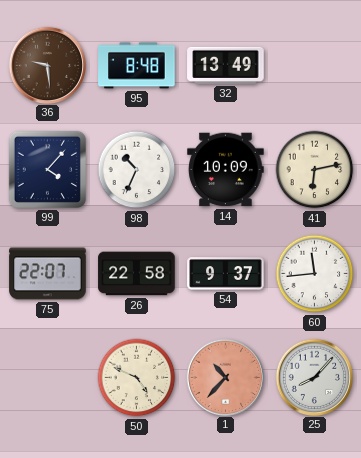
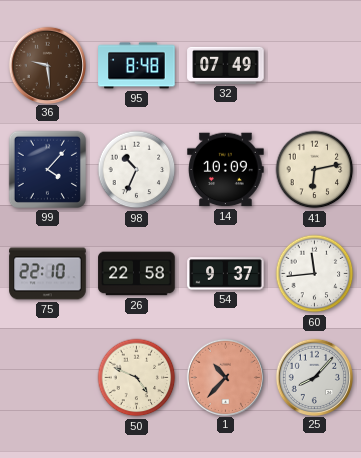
32: 13:49 -> 07:49 (226, 65)
75: 22:07 -> 22:10 (48, 274)
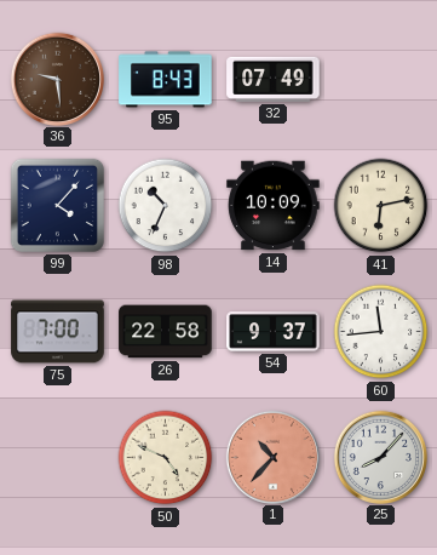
95: 8:48 -> 8:43 (166, 80)
75: 22:10 -> 7:00 (58, 332)
